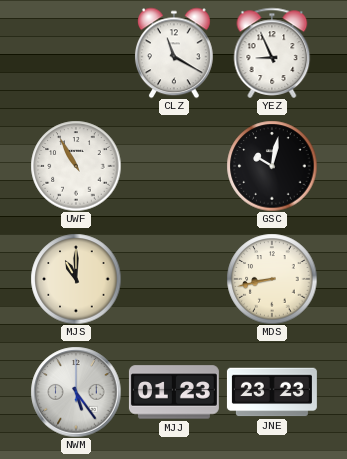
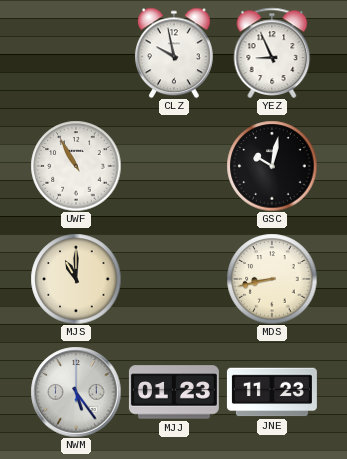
CLZ: 11:20 -> 9:58 (174, 53)
JNE: 23:23 -> 11:23 (272, 392)
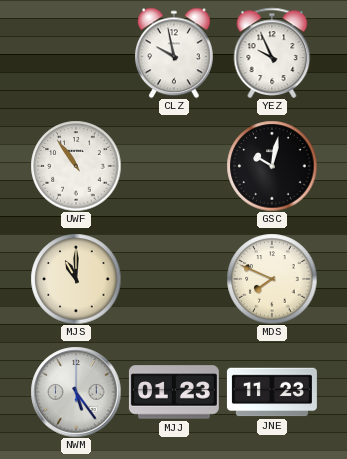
YEZ: 8:56 -> 9:56 (272, 53)
UWF: 10:55 -> 10:54 (76, 166)
MDS: 8:43 -> 7:49 (272, 279)
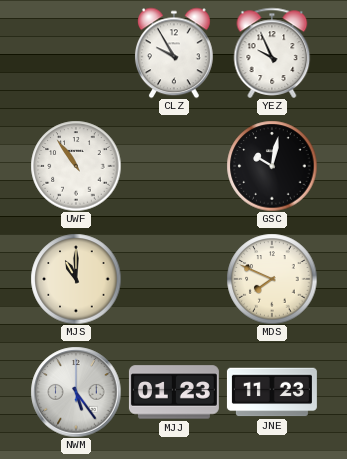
CLZ: 9:58 -> 9:55 (174, 53)
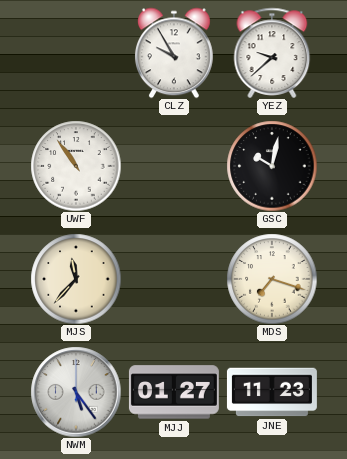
YEZ: 9:56 -> 9:38 (272, 53)
MJS: 11:00 -> 11:37 (76, 279)
MDS: 7:49 -> 7:18 (272, 279)
MJJ: 01:23 -> 01:27 (174, 392)
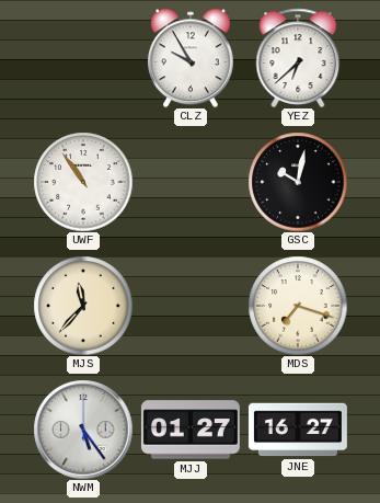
YEZ: 9:38 -> 6:38 (298, 58)
JNE: 11:23 -> 16:27 (298, 430)
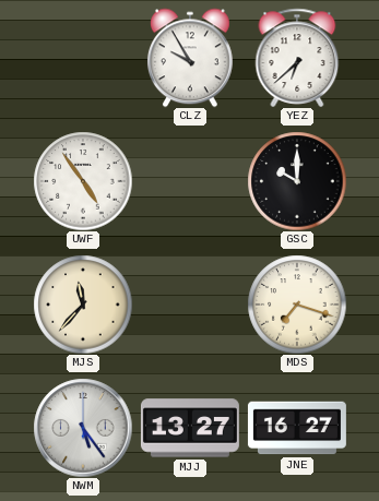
UWF: 10:54 -> 4:54 (83, 181)
GSC: 10:02 -> 10:00 (297, 181)
MJJ: 01:27 -> 13:27 (190, 428)
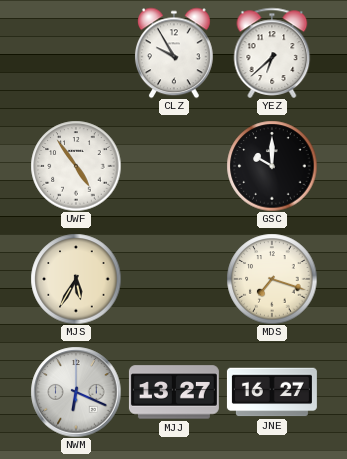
MJS: 11:37 -> 5:35 (76, 279)
NWM: 5:24 -> 6:19 (76, 392)
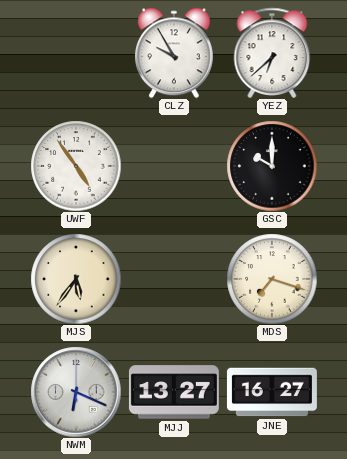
MJS: 5:35 -> 5:36 (76, 279)
